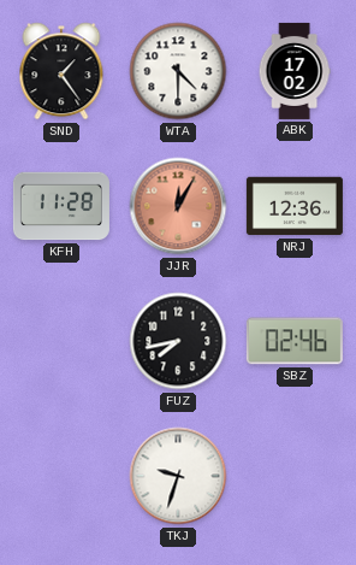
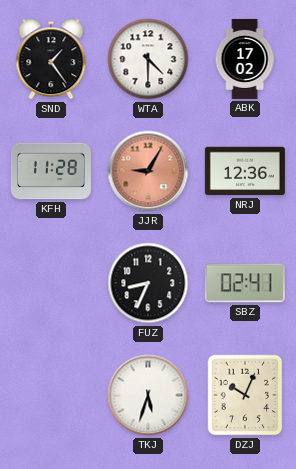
JJR: 12:05 -> 9:05 (148, 171)
FUZ: 7:43 -> 8:34 (148, 283)
SBZ: 02:46 -> 02:41 (245, 283)
TKJ: 9:33 -> 5:33 (148, 395)
DZJ: none -> 10:04 (245, 395)
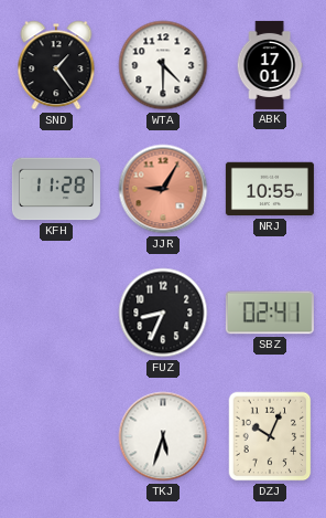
ABK: 17:02 -> 17:01 (270, 65)
NRJ: 12:36 -> 10:55 (270, 189)
